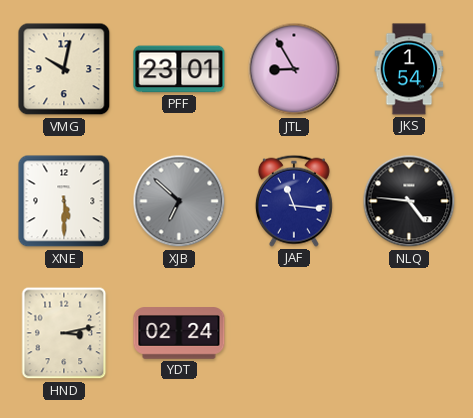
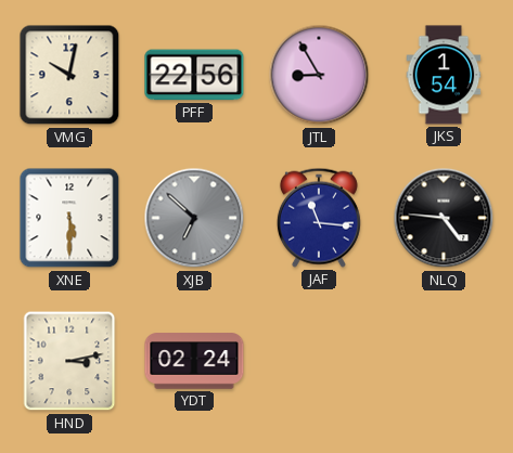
PFF: 23:01 -> 22:56 (194, 75)
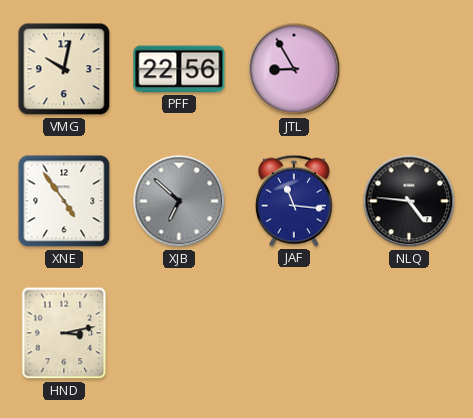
JKS: 1:54 -> none (444, 75)
XNE: 5:30 -> 4:54 (64, 201)
YDT: 02:24 -> none (194, 361)
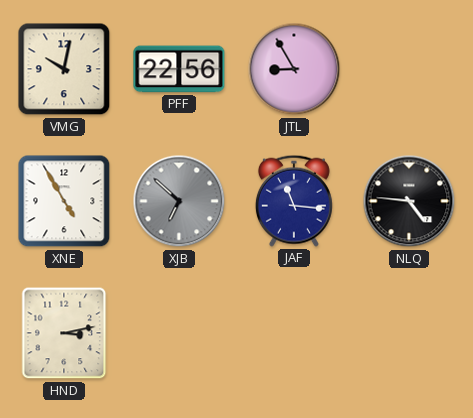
XNE: 4:54 -> 4:55 (64, 201)
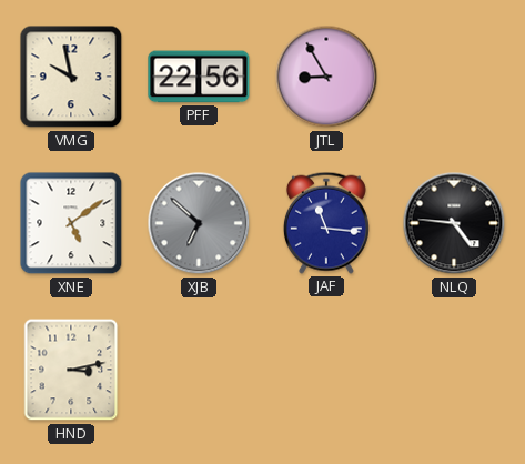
VMG: 10:02 -> 9:58 (71, 77)
XNE: 4:55 -> 5:09 (71, 223)
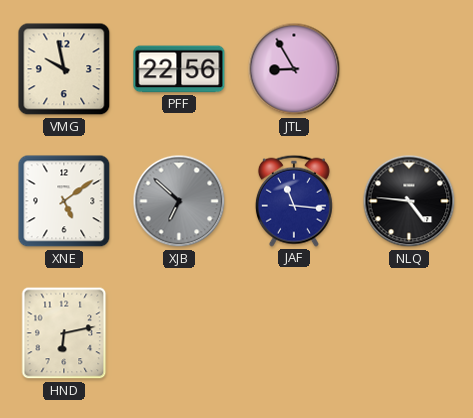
HND: 3:13 -> 6:13 (64, 333)
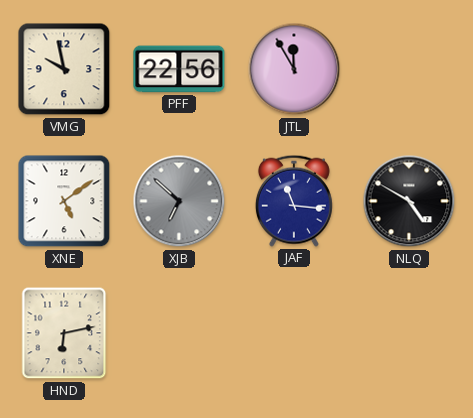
JTL: 8:55 -> 11:55 (294, 69)
NLQ: 4:46 -> 4:50 (409, 201)
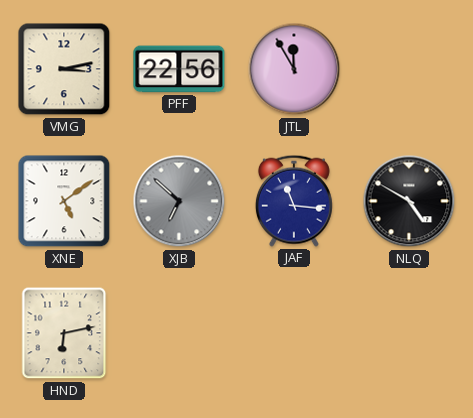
VMG: 9:58 -> 3:13 (64, 69)
